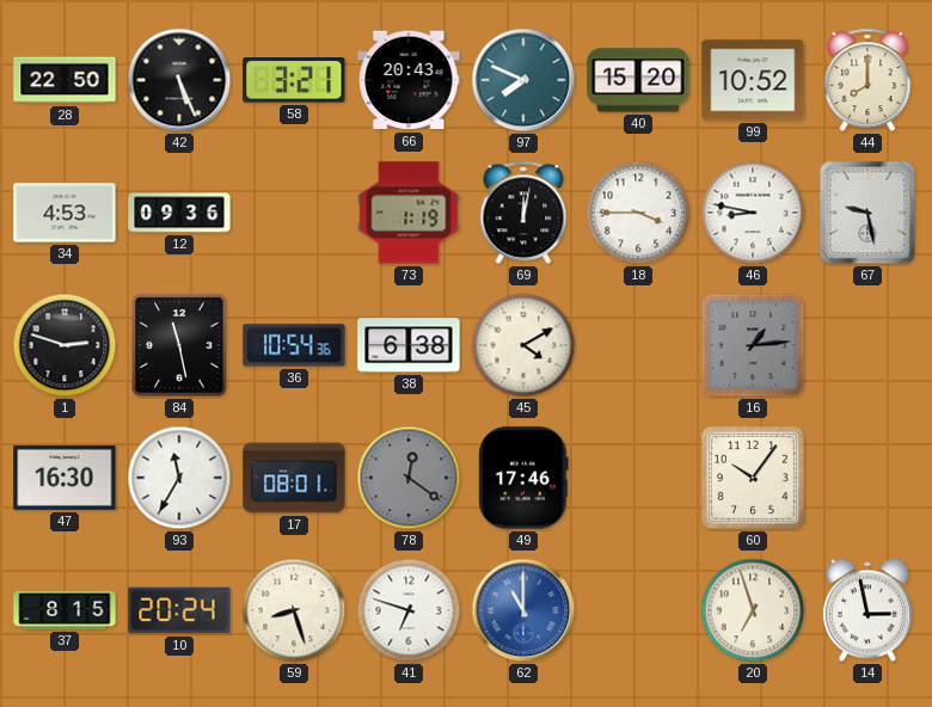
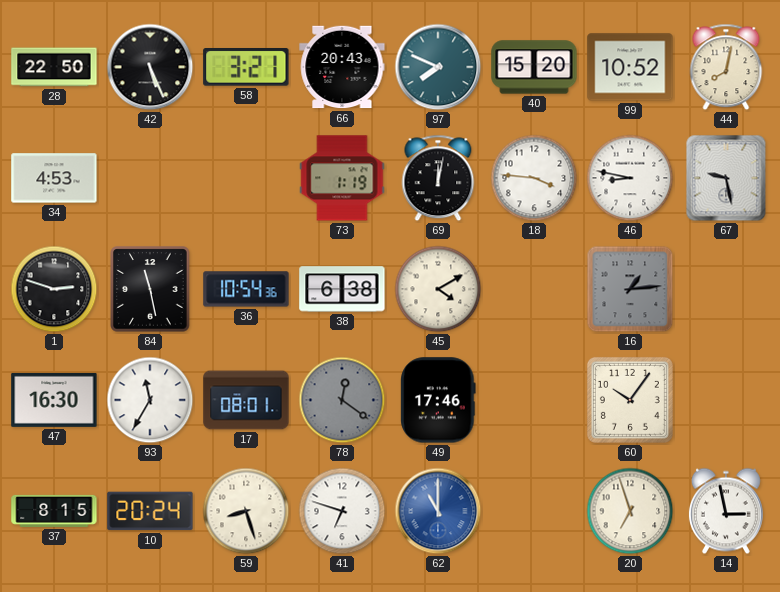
44: 8:00 -> 8:02 (726, 67)
12: 09:36 -> none (179, 213)
18: 3:45 -> 3:46 (534, 178)
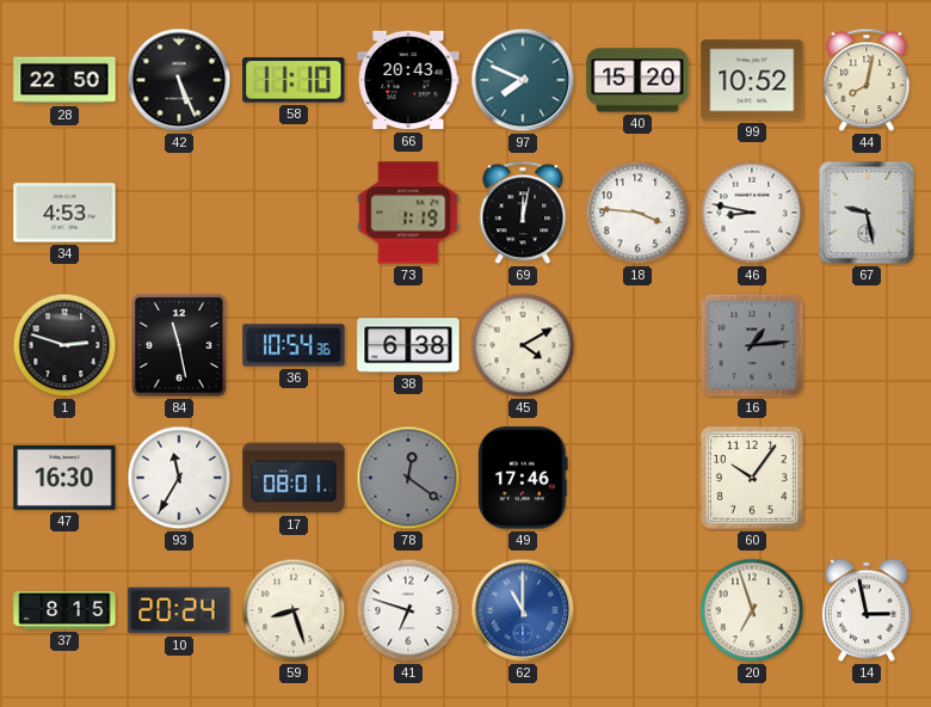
58: 3:21 -> 11:10 (294, 81)
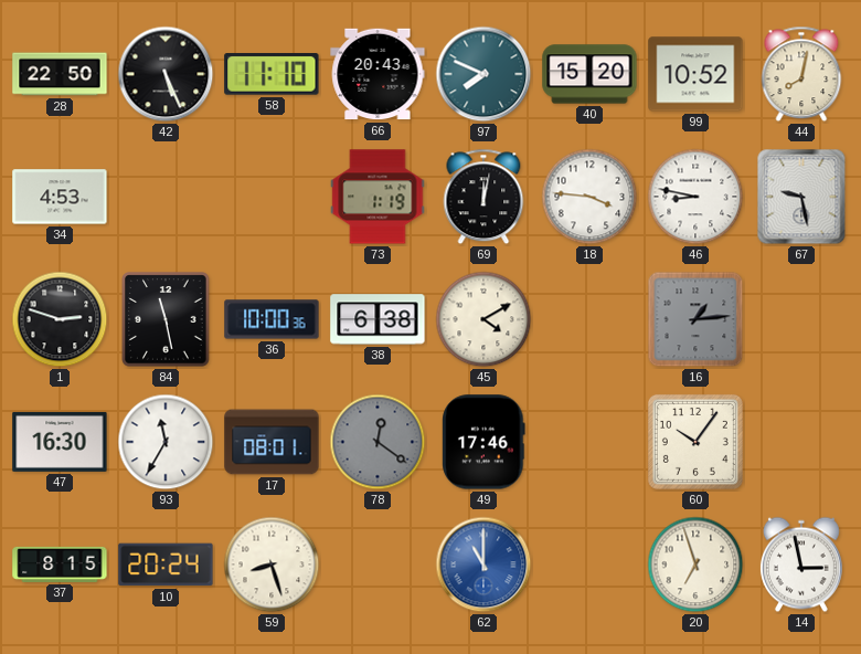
36: 10:54 -> 10:00 (272, 319)
41: 6:48 -> none (408, 610)
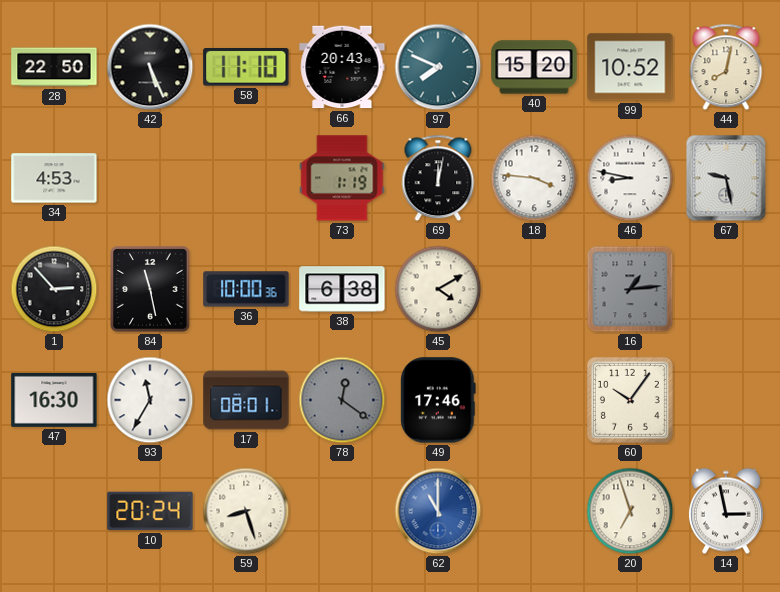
1: 2:48 -> 2:53 (54, 289)
37: 8:15 -> none (60, 565)
